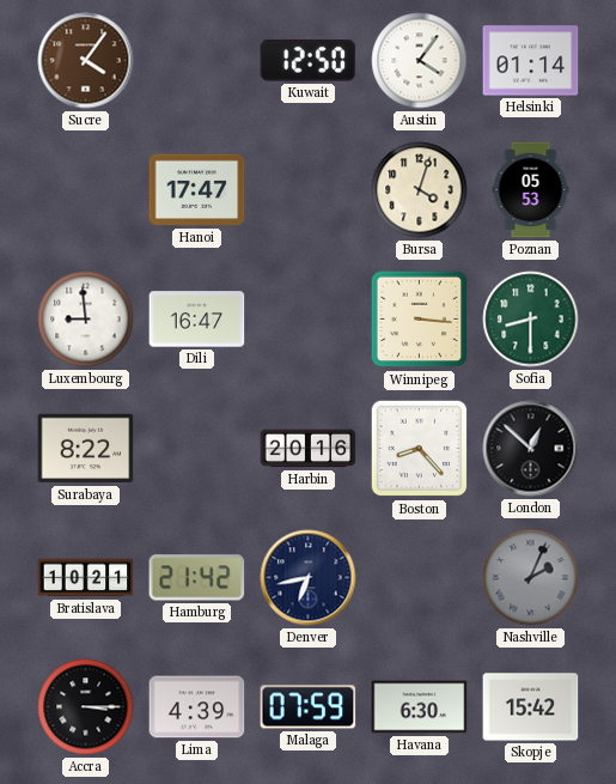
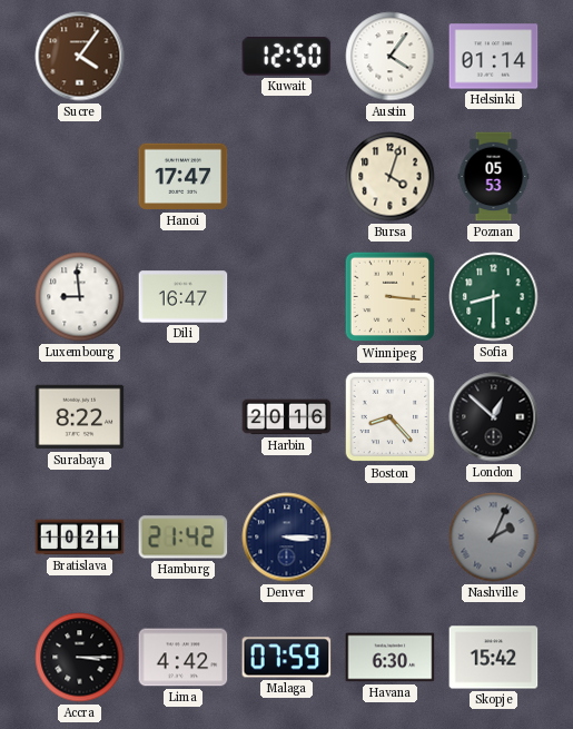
Denver: 6:43 -> 3:15 (287, 538)
Lima: 4:39 -> 4:42 (184, 658)
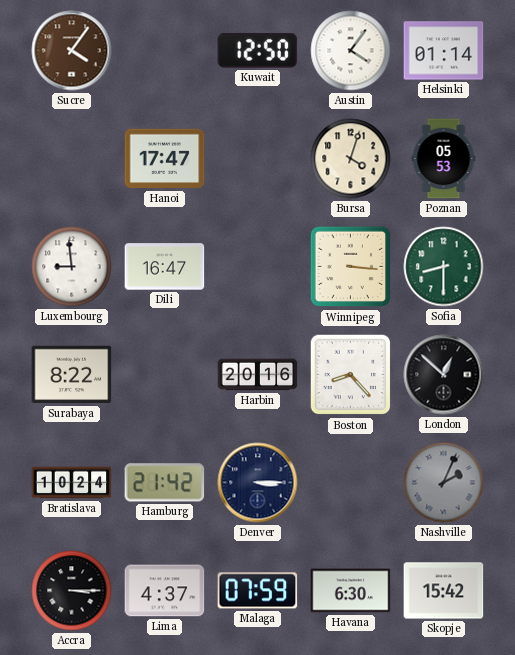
Bratislava: 10:21 -> 10:24 (72, 483)
Lima: 4:42 -> 4:37 (165, 591)
